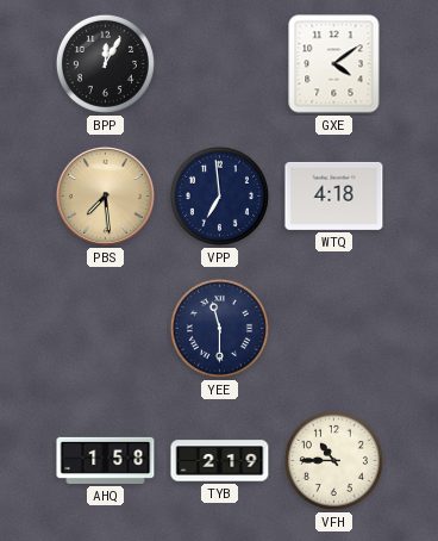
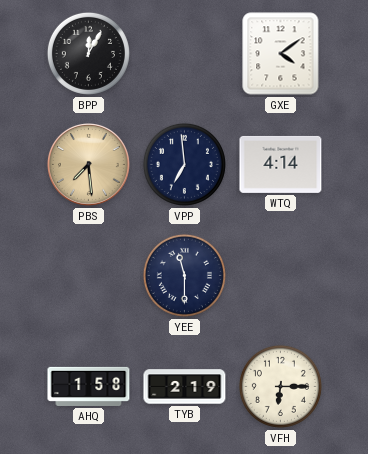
WTQ: 4:18 -> 4:14 (281, 164)
VFH: 10:45 -> 6:15 (280, 386)
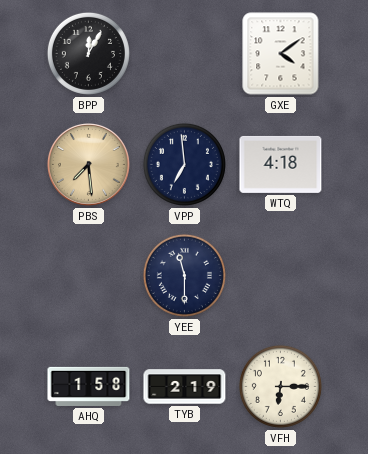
WTQ: 4:14 -> 4:18 (281, 164)
